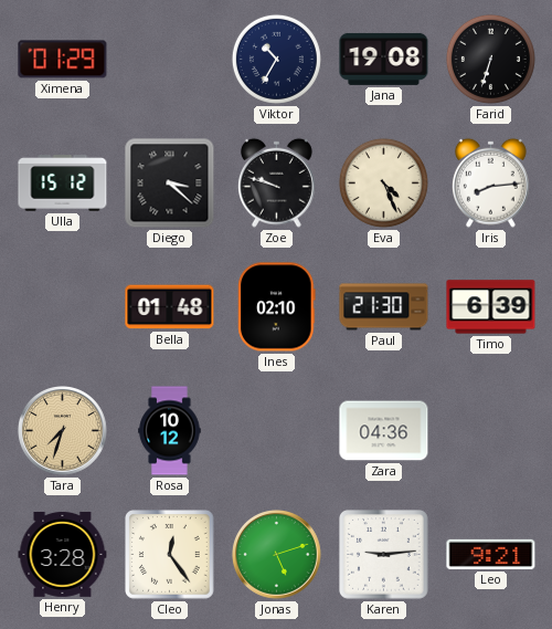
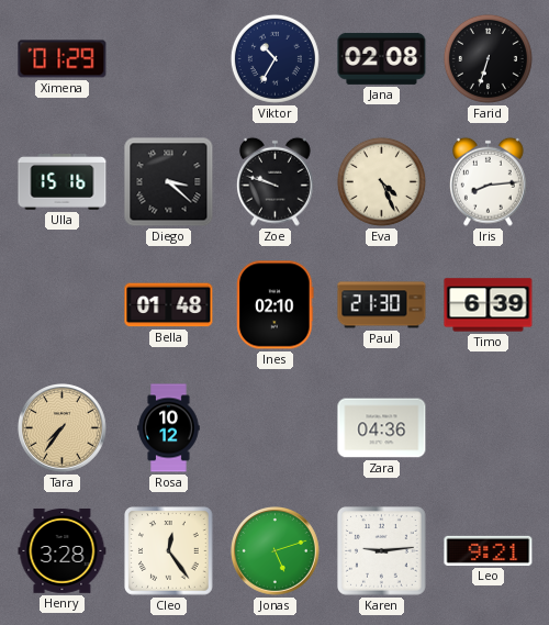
Jana: 19:08 -> 02:08 (382, 58)
Ulla: 15:12 -> 15:16 (63, 182)
Tara: 7:33 -> 7:36 (63, 428)
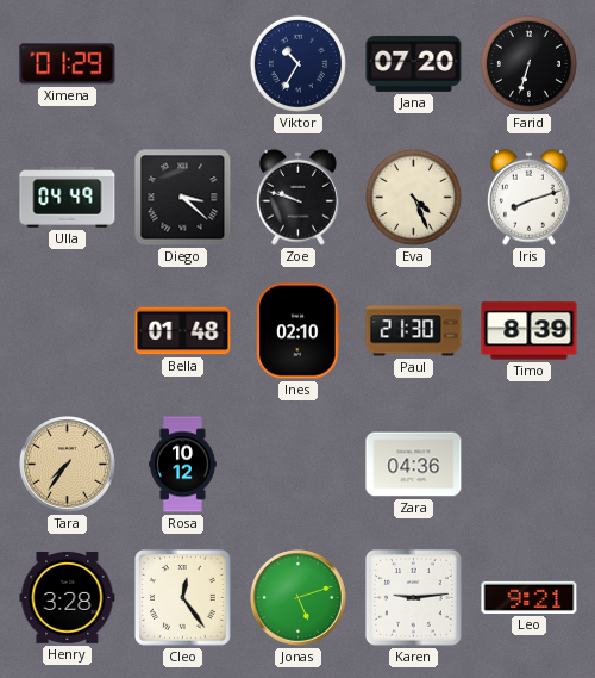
Jana: 02:08 -> 07:20 (414, 63)
Ulla: 15:16 -> 04:49 (68, 198)
Iris: 8:14 -> 8:12 (528, 197)
Timo: 6:39 -> 8:39 (530, 331)
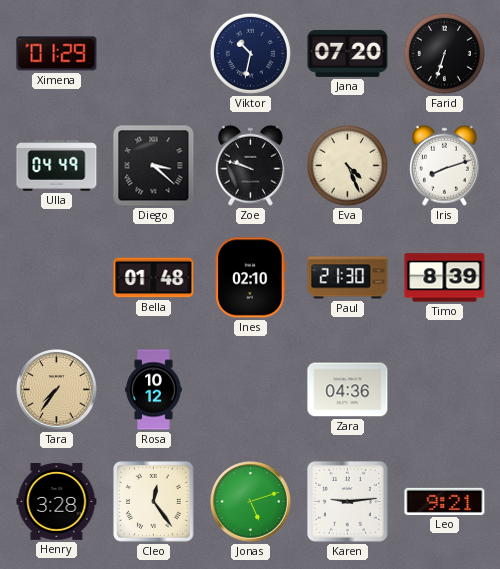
Viktor: 10:35 -> 10:32 (250, 53)
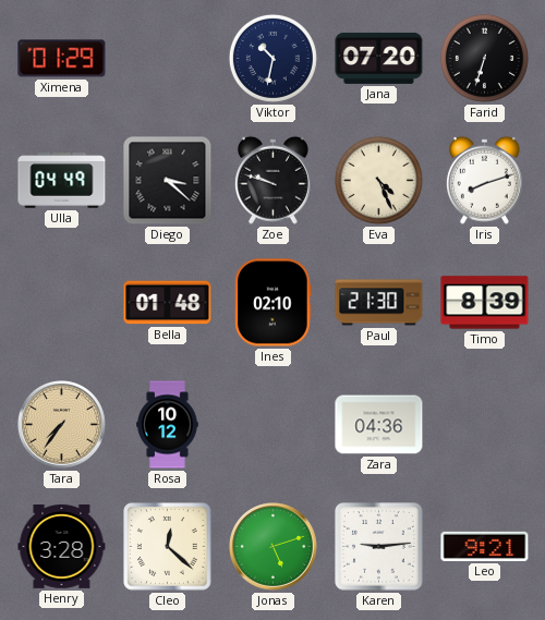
Cleo: 12:24 -> 12:22 (168, 547)
